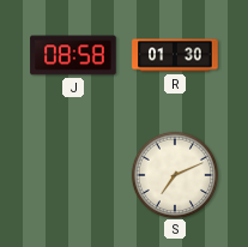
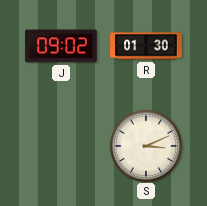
J: 08:58 -> 09:02 (61, 46)
S: 7:11 -> 3:11 (145, 145)
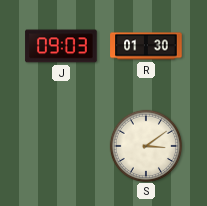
J: 09:02 -> 09:03 (61, 46)
S: 3:11 -> 3:09 (145, 145)
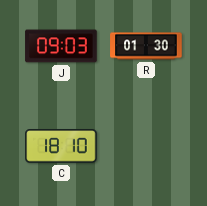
C: none -> 18:10 (61, 146)
S: 3:09 -> none (145, 145)
